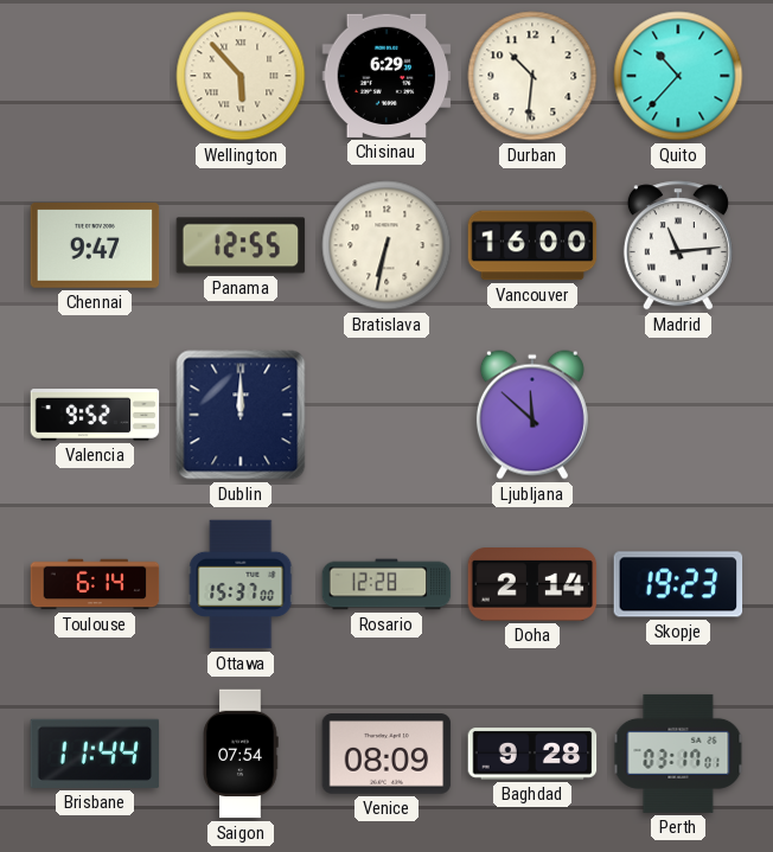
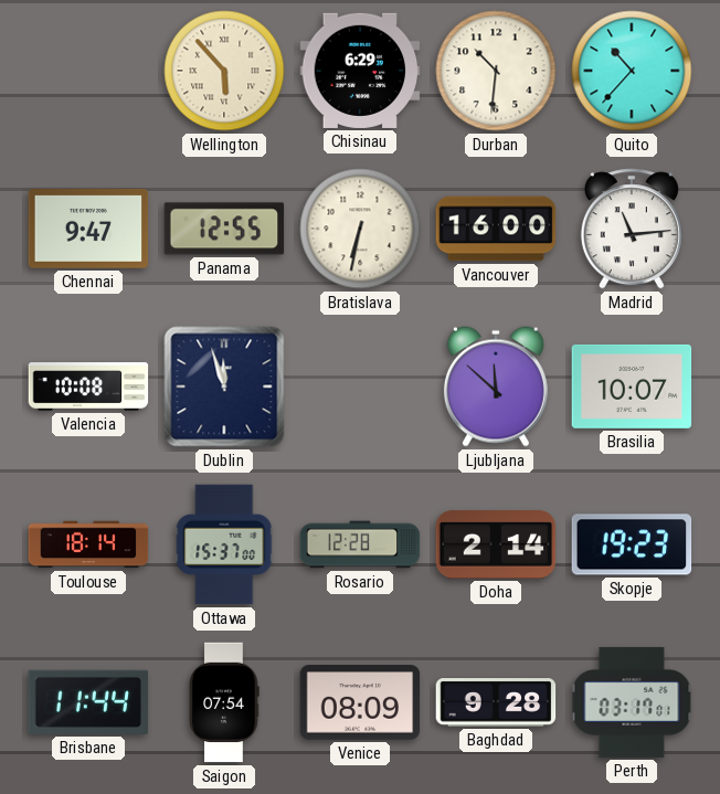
Valencia: 9:52 -> 10:08 (88, 387)
Dublin: 12:00 -> 11:57 (224, 387)
Brasilia: none -> 10:07 (632, 387)
Toulouse: 6:14 -> 18:14 (88, 544)
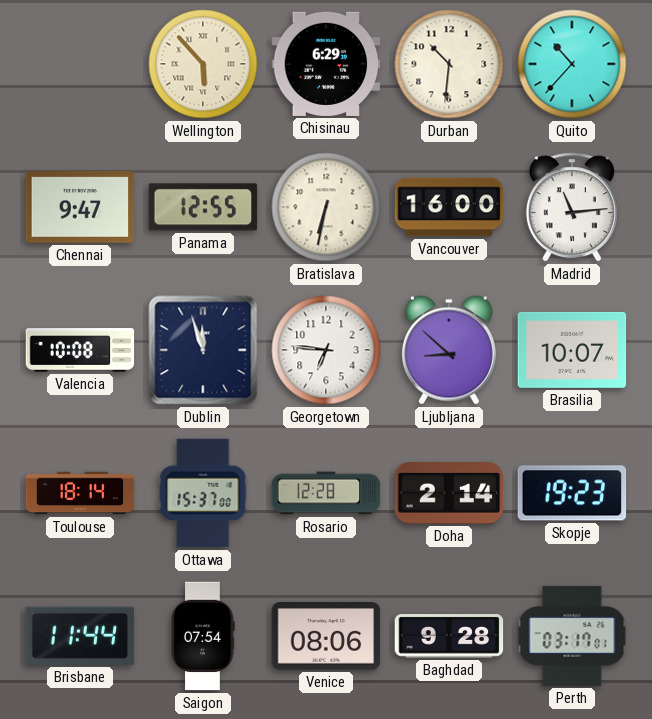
Georgetown: none -> 6:46 (326, 350)
Ljubljana: 11:52 -> 8:52 (449, 350)
Venice: 08:09 -> 08:06 (326, 636)
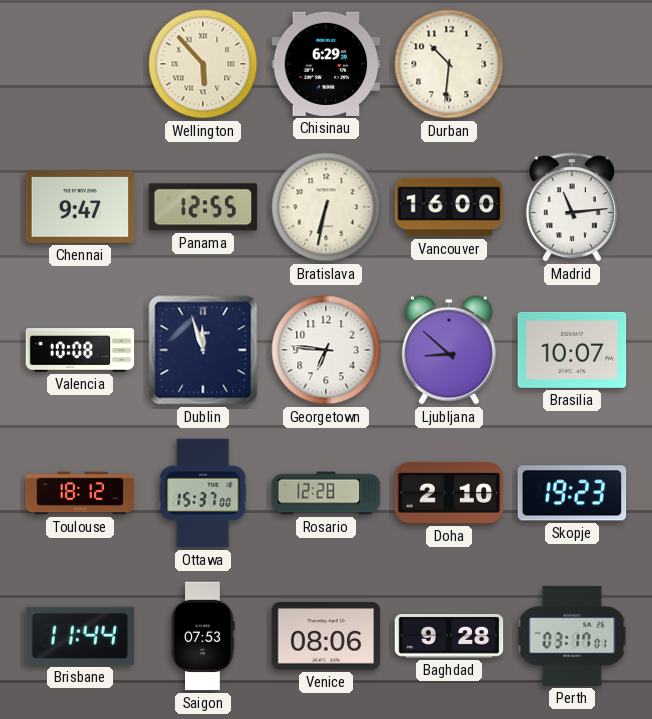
Quito: 10:37 -> none (572, 64)
Toulouse: 18:14 -> 18:12 (80, 493)
Doha: 2:14 -> 2:10 (449, 493)
Saigon: 07:54 -> 07:53 (203, 636)
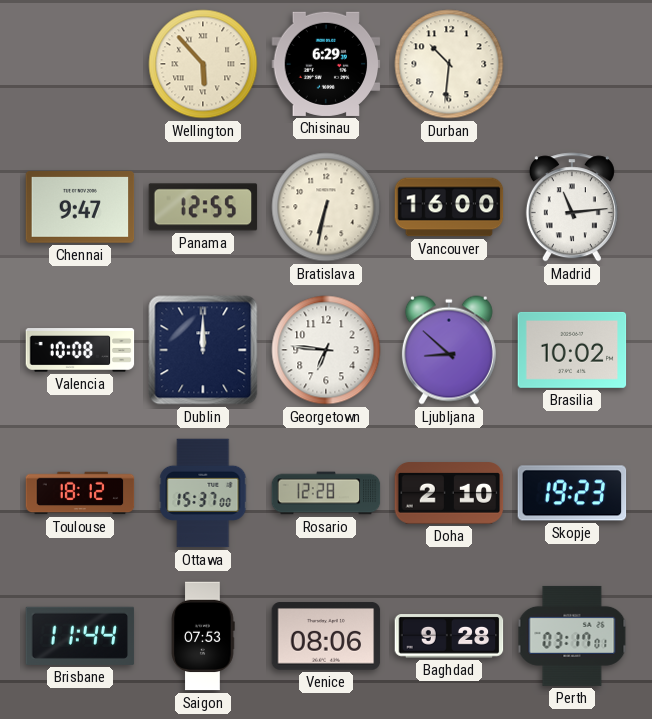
Dublin: 11:57 -> 12:00 (203, 350)
Brasilia: 10:07 -> 10:02 (572, 350)
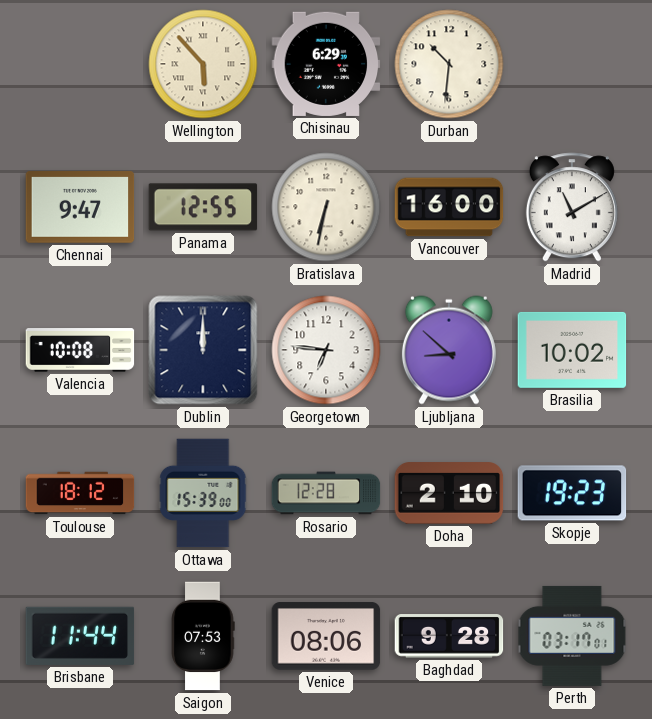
Madrid: 11:14 -> 11:10 (572, 207)
Ottawa: 15:37 -> 15:39 (203, 493)
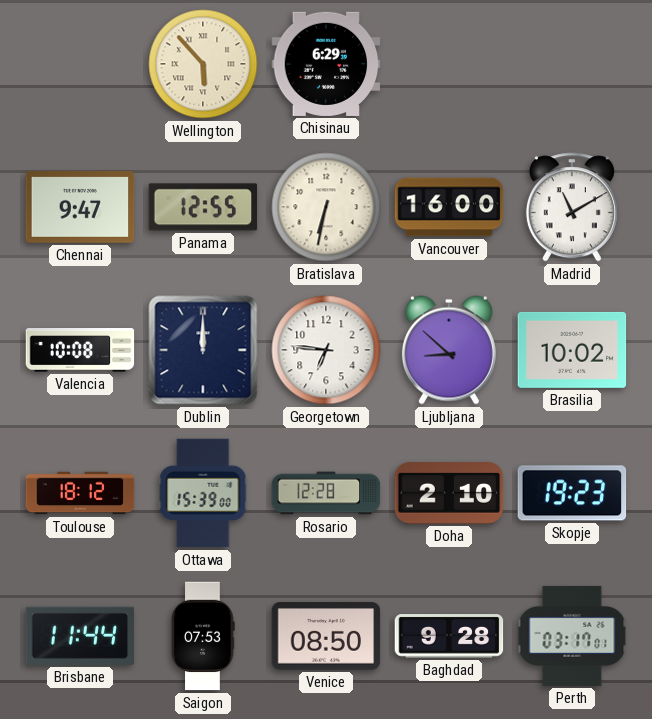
Durban: 10:31 -> none (449, 64)
Venice: 08:06 -> 08:50 (326, 636)
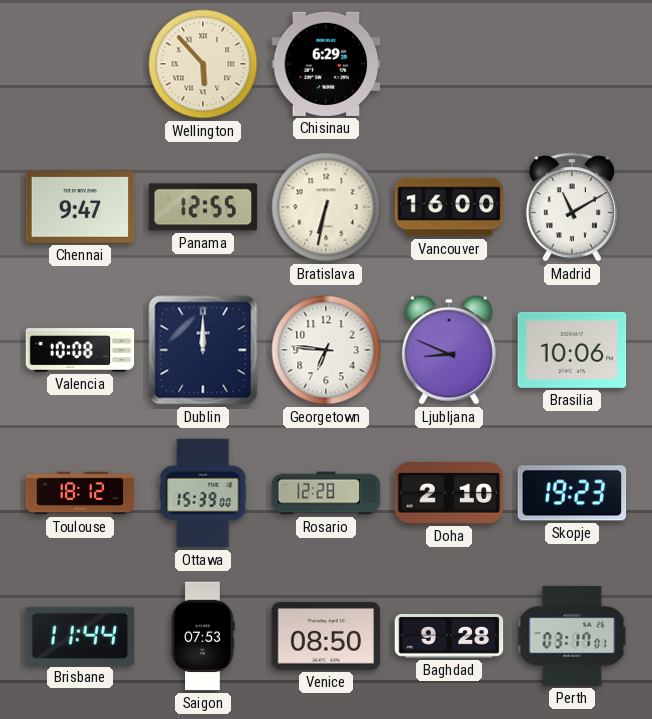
Ljubljana: 8:52 -> 8:49 (449, 350)
Brasilia: 10:02 -> 10:06 (572, 350)
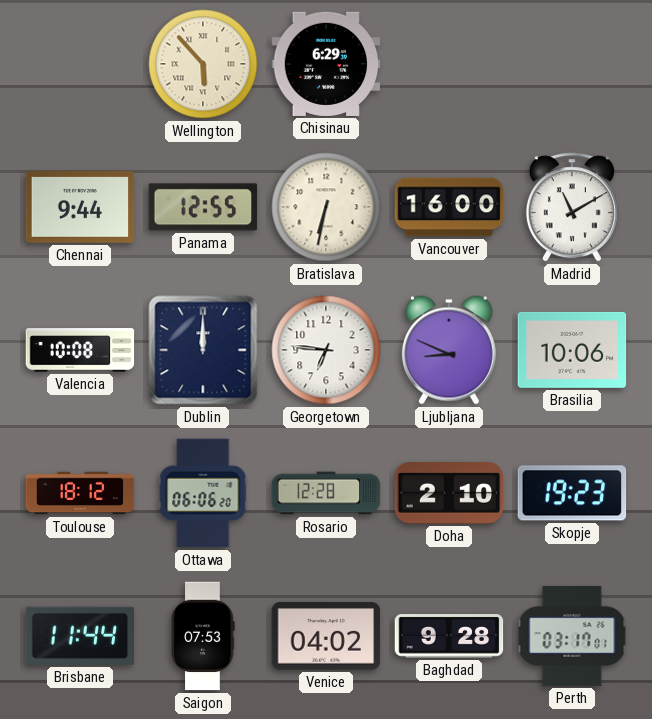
Chennai: 9:47 -> 9:44 (80, 208)
Ottawa: 15:39 -> 06:06 (203, 493)
Venice: 08:50 -> 04:02 (326, 636)
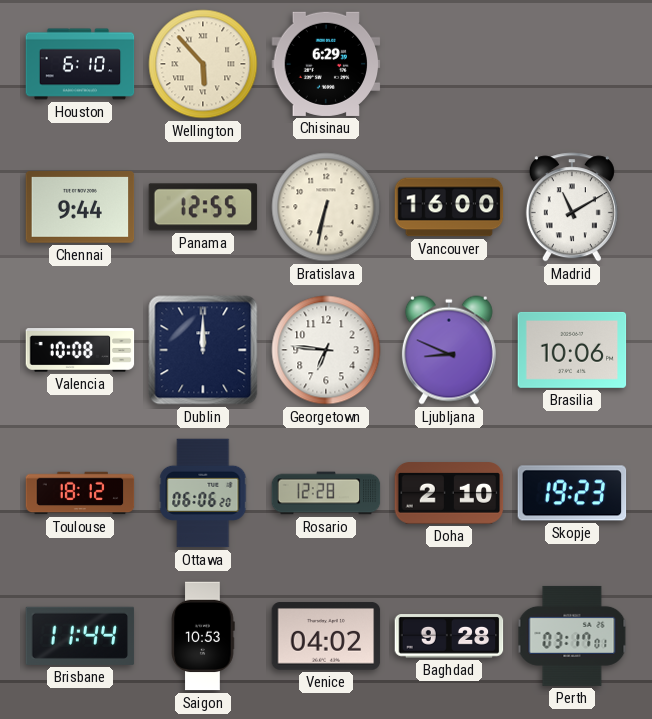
Houston: none -> 6:10 (80, 64)
Saigon: 07:53 -> 10:53 (203, 636)
